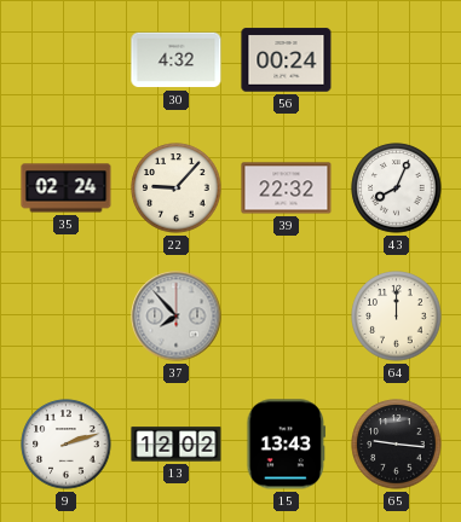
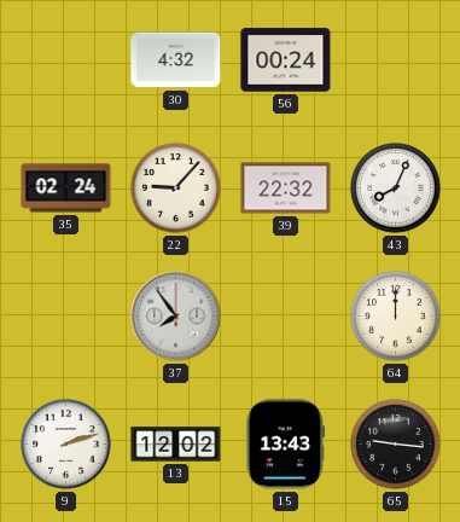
37: 7:53 -> 7:54 (176, 317)
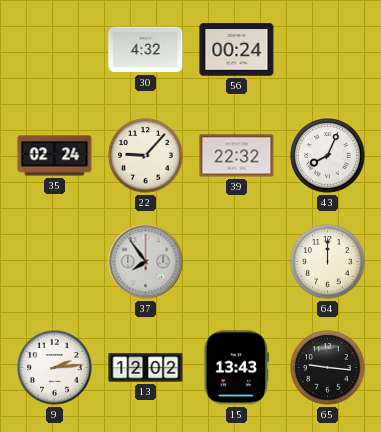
9: 2:12 -> 2:14 (55, 368)
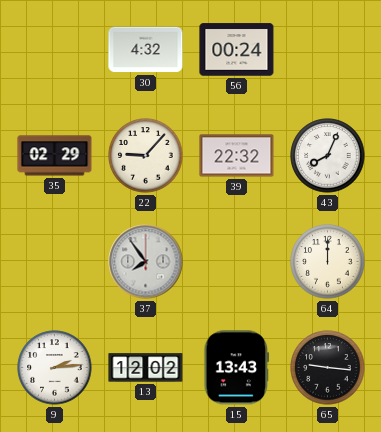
35: 02:24 -> 02:29 (55, 156)
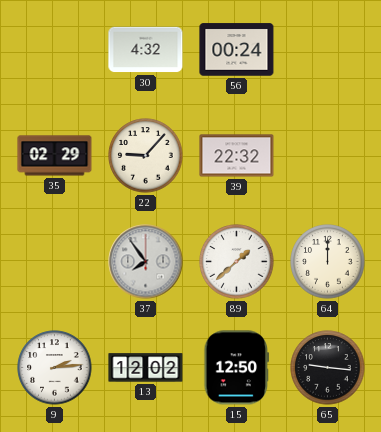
43: 8:04 -> none (328, 156)
89: none -> 1:38 (237, 262)
15: 13:43 -> 12:50 (237, 368)
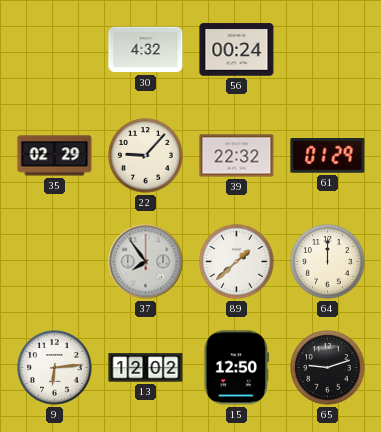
61: none -> 01:29 (328, 156)
9: 2:14 -> 6:14 (55, 368)
65: 9:16 -> 9:12 (328, 368)
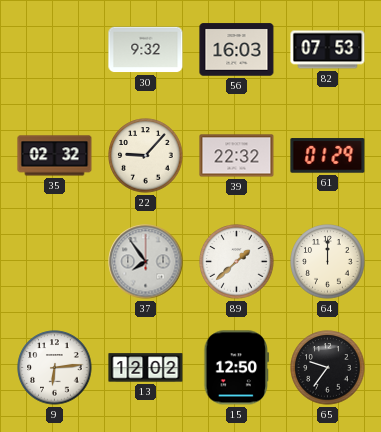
30: 4:32 -> 9:32 (146, 50)
56: 00:24 -> 16:03 (237, 50)
82: none -> 07:53 (328, 50)
35: 02:29 -> 02:32 (55, 156)
65: 9:12 -> 9:36 (328, 368)
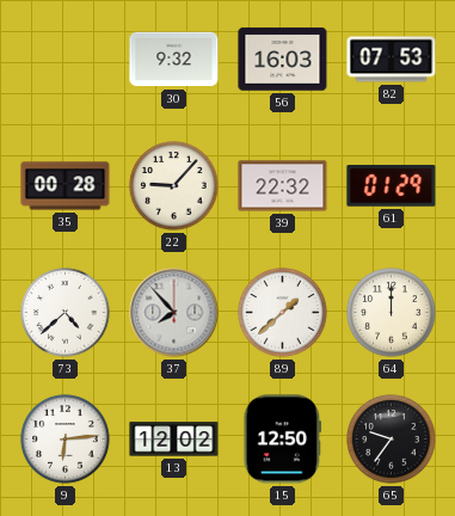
35: 02:32 -> 00:28 (66, 186)
73: none -> 4:38 (66, 313)
37: 7:54 -> 7:53 (174, 313)
